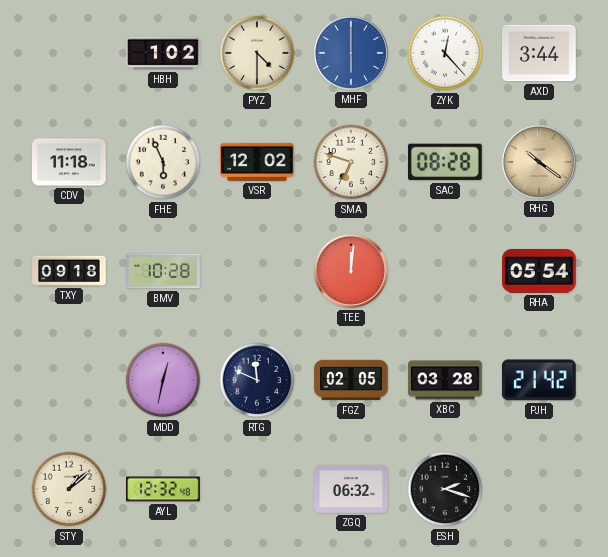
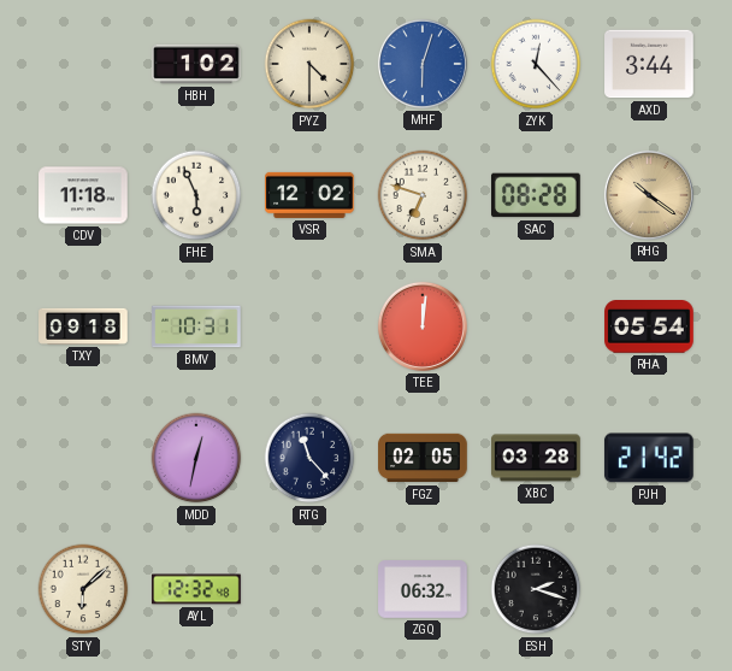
MHF: 6:00 -> 6:03 (423, 64)
BMV: 10:28 -> 10:31 (196, 326)
RTG: 11:49 -> 11:23 (309, 458)
STY: 1:08 -> 6:08 (83, 589)
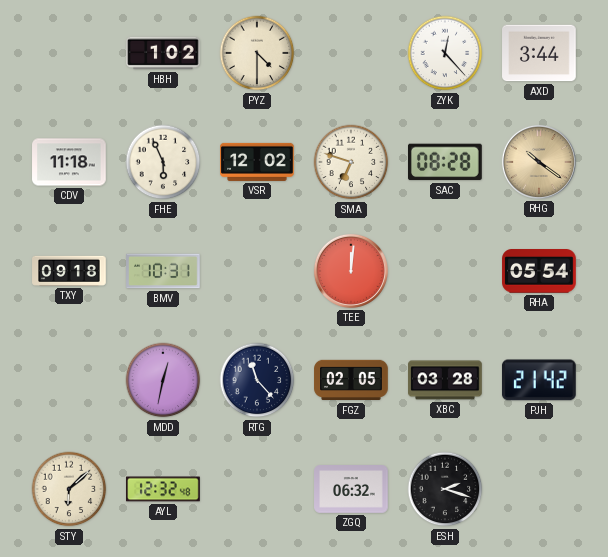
MHF: 6:03 -> none (423, 64)
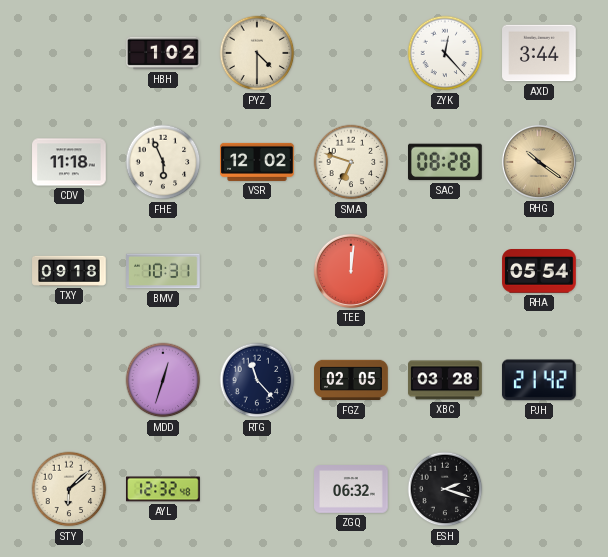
MDD: 12:32 -> 12:33 (163, 380)
